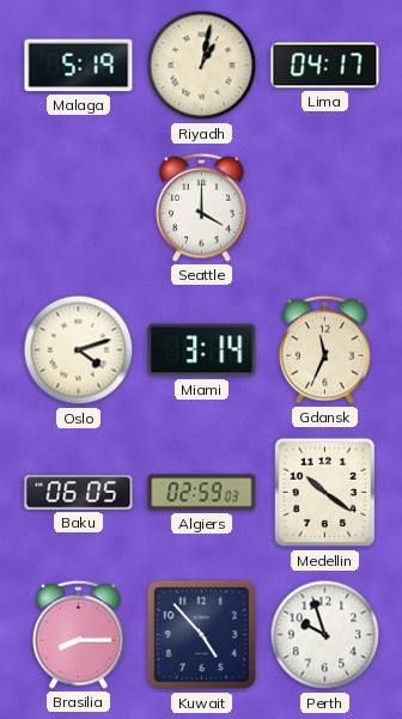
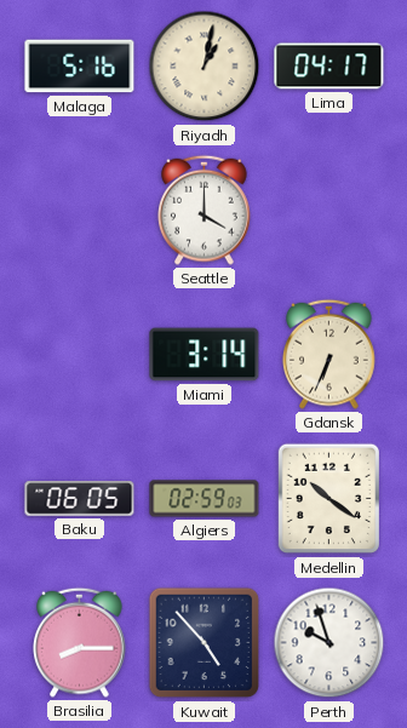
Malaga: 5:19 -> 5:16 (80, 67)
Oslo: 4:12 -> none (79, 351)
Gdansk: 11:34 -> 6:34 (329, 354)
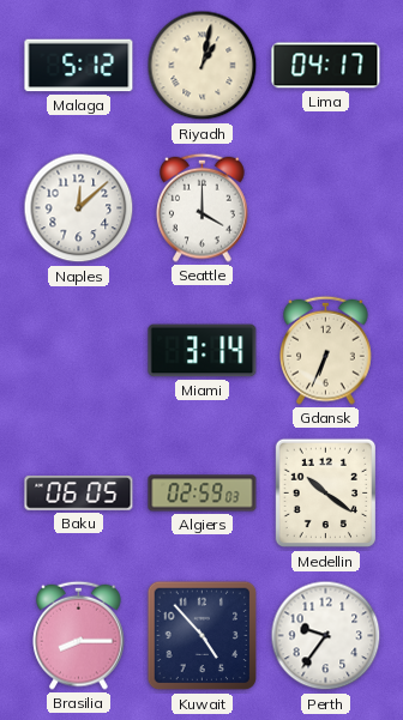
Malaga: 5:16 -> 5:12 (79, 66)
Naples: none -> 12:08 (79, 208)
Perth: 9:57 -> 9:36 (326, 636)
